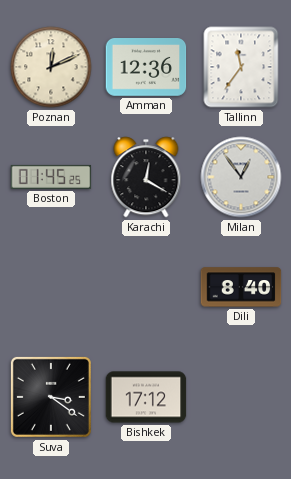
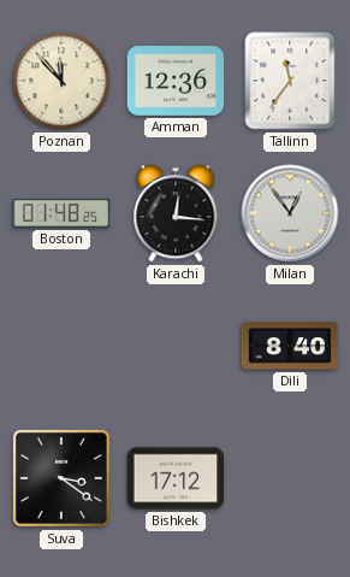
Poznan: 12:11 -> 11:53 (61, 81)
Boston: 01:45 -> 01:48 (61, 213)
Karachi: 12:20 -> 12:16 (176, 213)
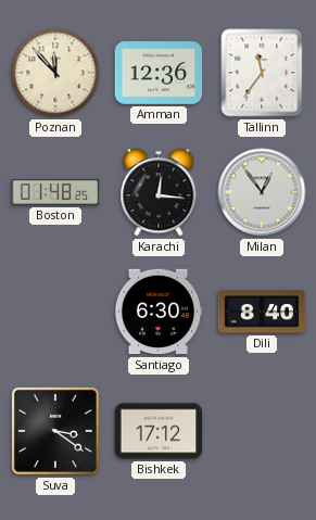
Santiago: none -> 6:30 (159, 312)
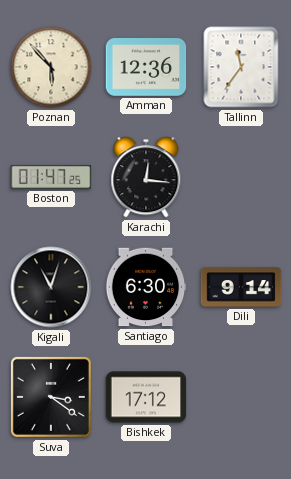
Poznan: 11:53 -> 5:53 (51, 67)
Boston: 01:48 -> 01:47 (51, 177)
Milan: 12:54 -> none (262, 192)
Kigali: none -> 11:03 (51, 287)
Dili: 8:40 -> 9:14 (241, 287)
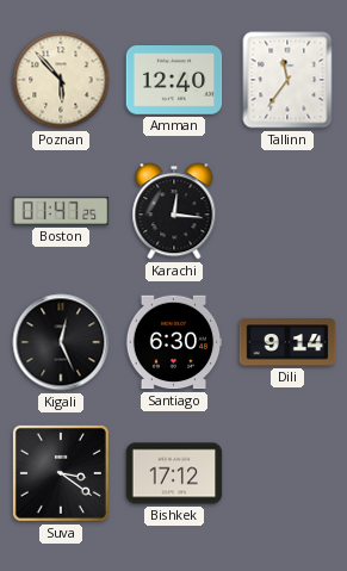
Amman: 12:36 -> 12:40 (174, 80)
Kigali: 11:03 -> 12:26 (61, 342)
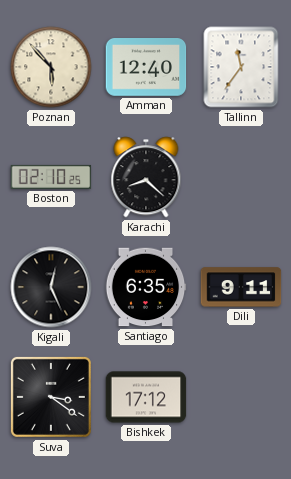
Boston: 01:47 -> 02:10 (51, 177)
Karachi: 12:16 -> 8:22 (146, 177)
Santiago: 6:30 -> 6:35 (146, 287)
Dili: 9:14 -> 9:11 (241, 287)
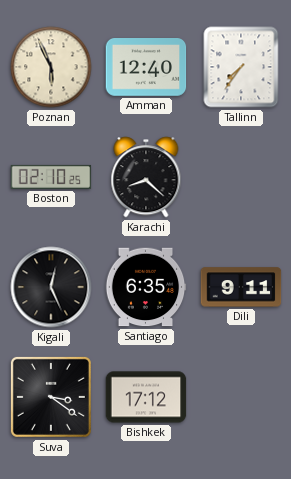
Poznan: 5:53 -> 5:56 (51, 67)
Tallinn: 11:36 -> 7:36 (241, 67)
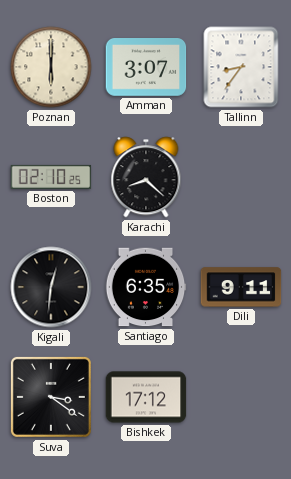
Poznan: 5:56 -> 6:00 (51, 67)
Amman: 12:40 -> 3:07 (146, 67)
Tallinn: 7:36 -> 8:36 (241, 67)
Kigali: 12:26 -> 12:31 (51, 287)
